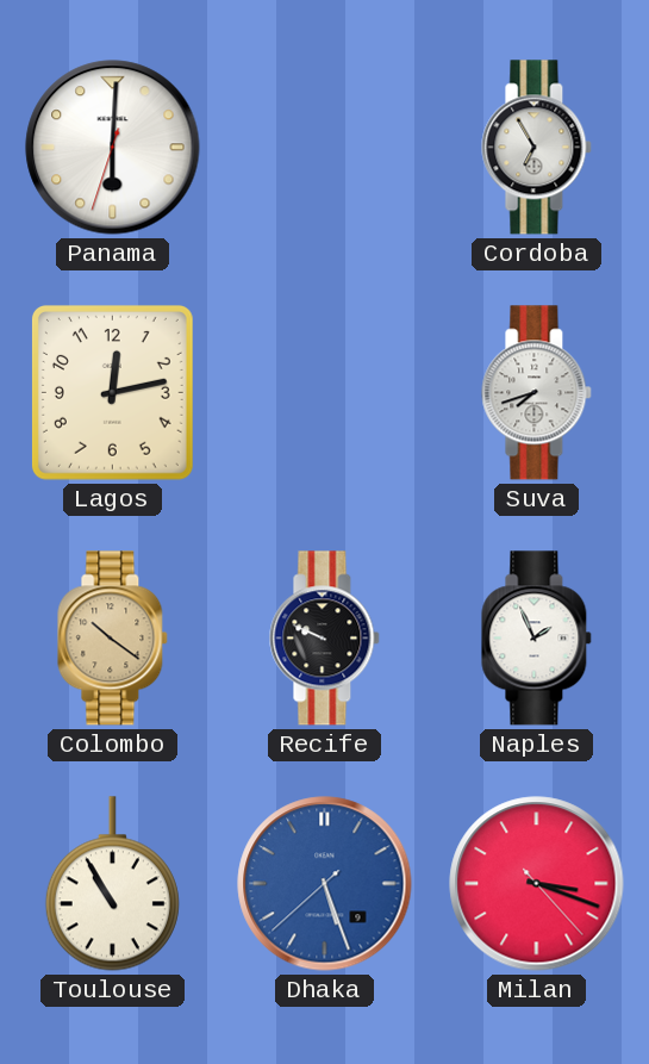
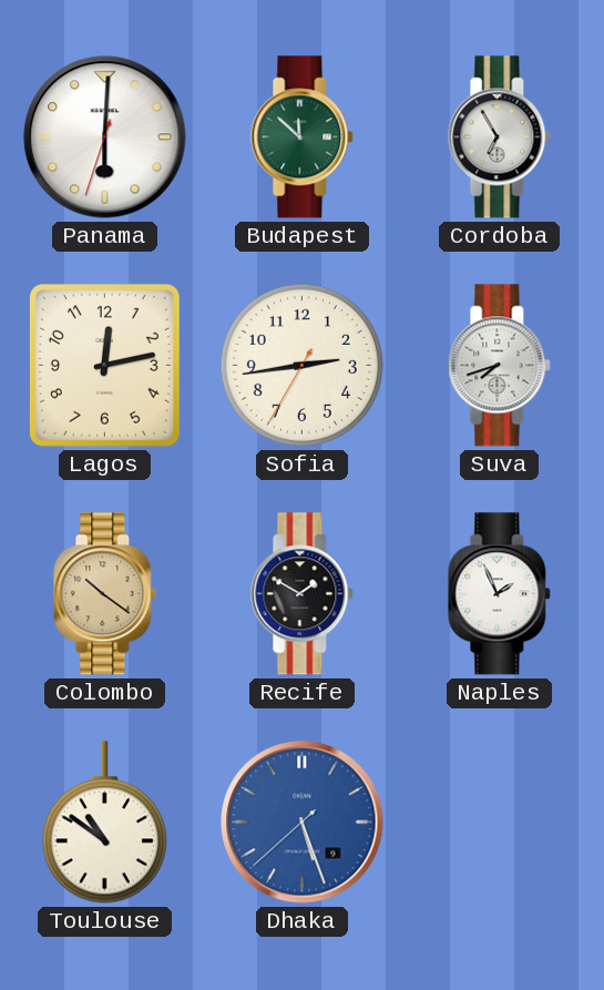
Budapest: none -> 11:52 (303, 137)
Sofia: none -> 2:43 (301, 365)
Recife: 9:49 -> 1:50 (303, 594)
Toulouse: 10:55 -> 10:51 (104, 823)
Milan: 3:18 -> none (537, 884)
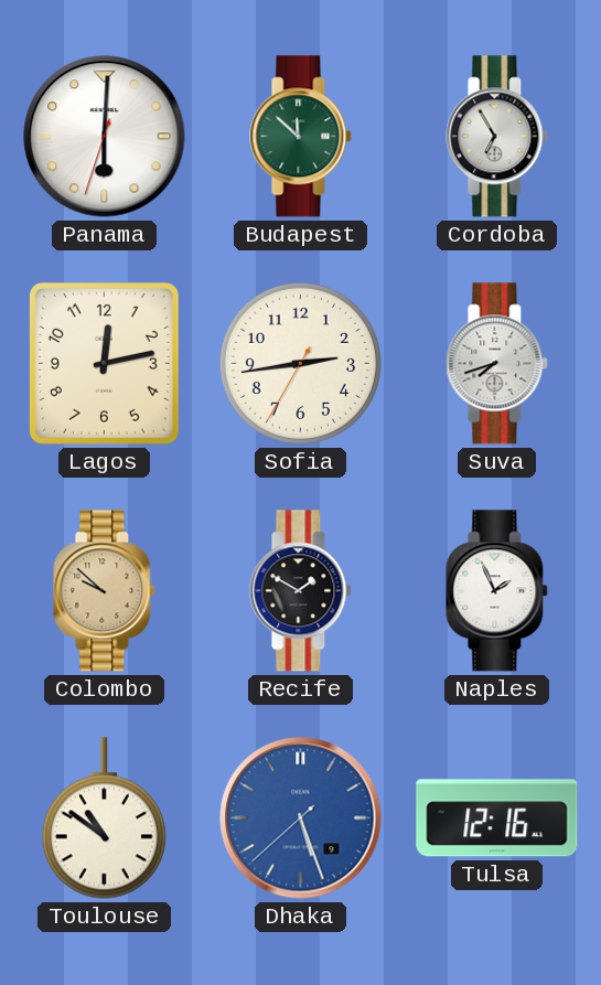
Colombo: 10:21 -> 9:52 (105, 591)
Tulsa: none -> 12:16 (497, 818)
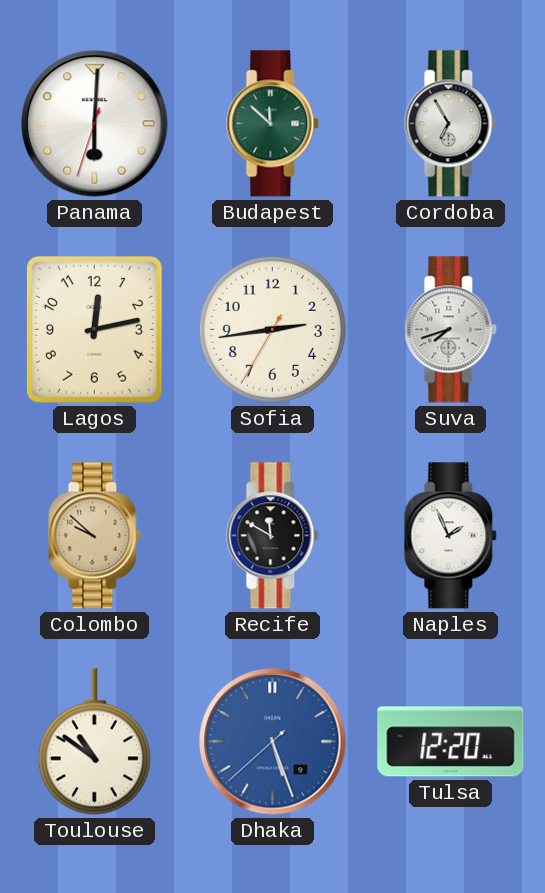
Recife: 1:50 -> 11:50 (273, 536)
Tulsa: 12:16 -> 12:20 (451, 742)
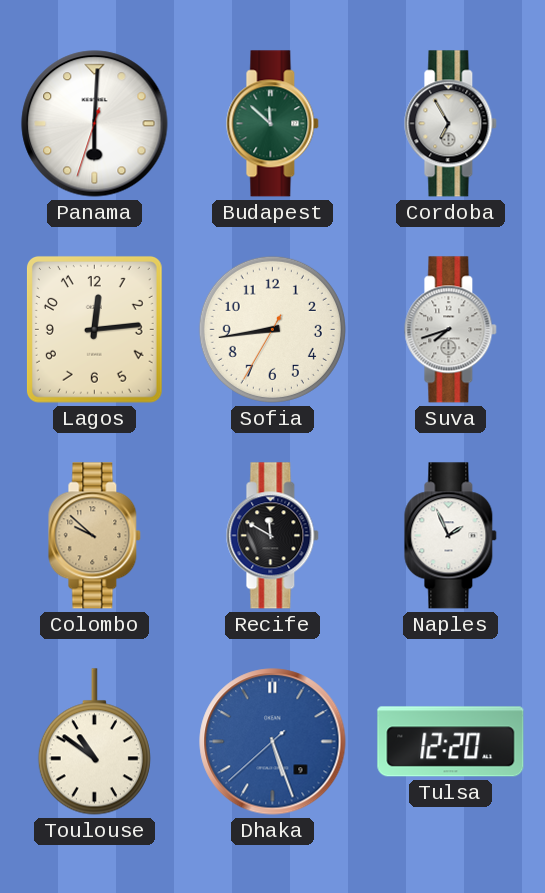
Lagos: 12:13 -> 12:14 (94, 329)
Sofia: 2:43 -> 8:43 (272, 329)
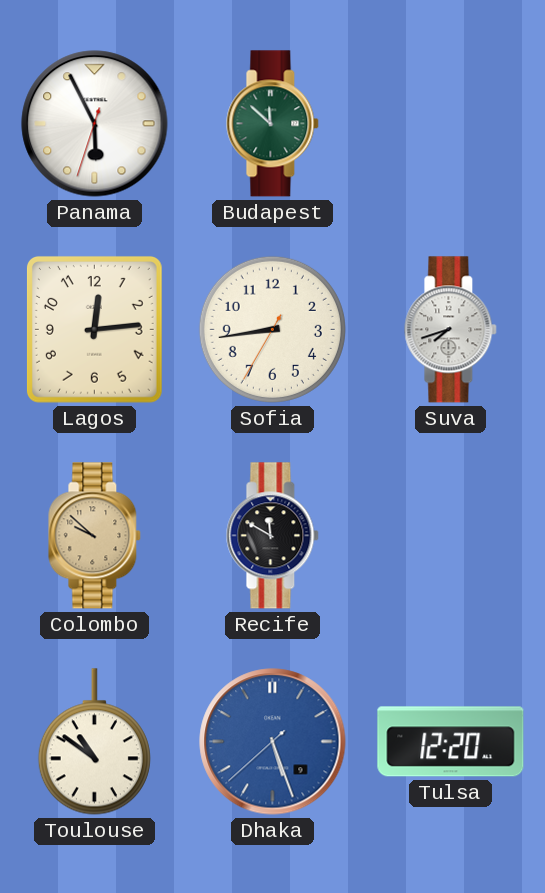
Panama: 6:00 -> 5:55 (95, 124)
Cordoba: 6:55 -> none (451, 124)
Naples: 1:56 -> none (451, 536)
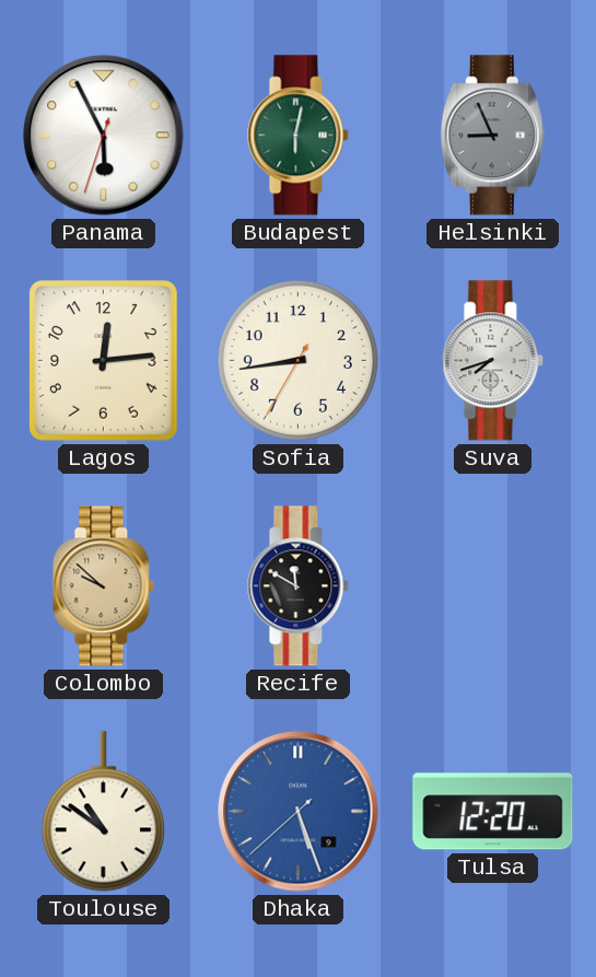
Budapest: 11:52 -> 6:02 (299, 136)
Helsinki: none -> 8:56 (492, 136)
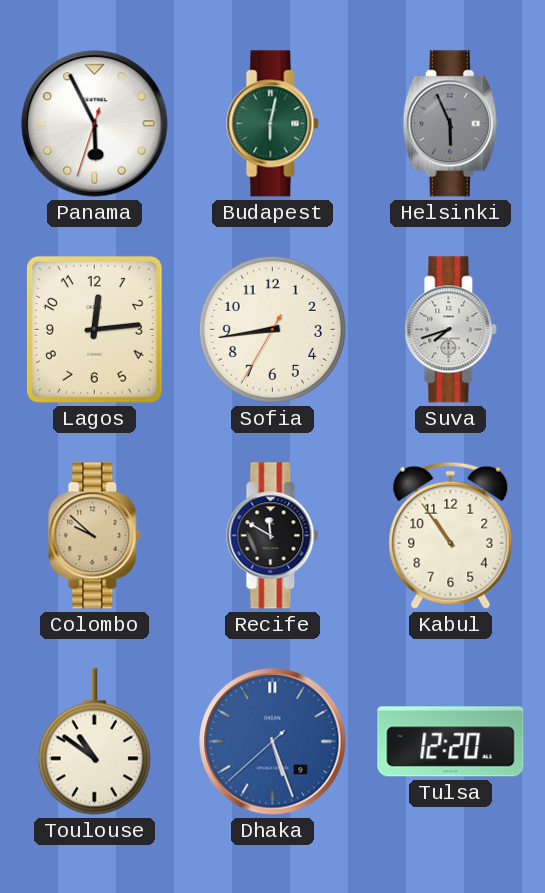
Helsinki: 8:56 -> 5:56 (450, 124)
Kabul: none -> 10:54 (451, 535)
